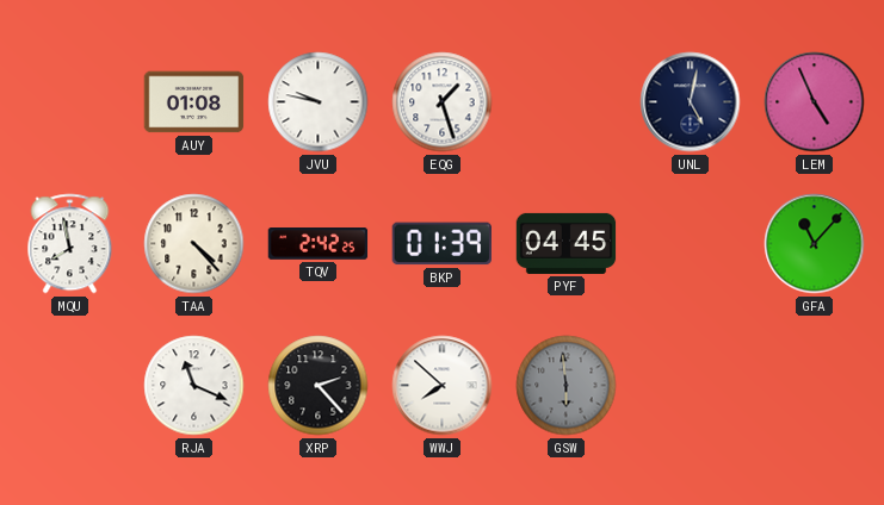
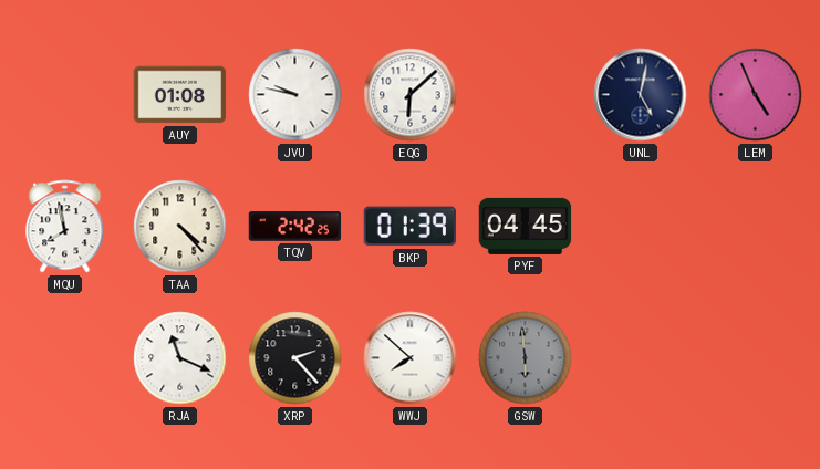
EQG: 1:27 -> 6:08 (411, 95)
GFA: 11:07 -> none (815, 244)
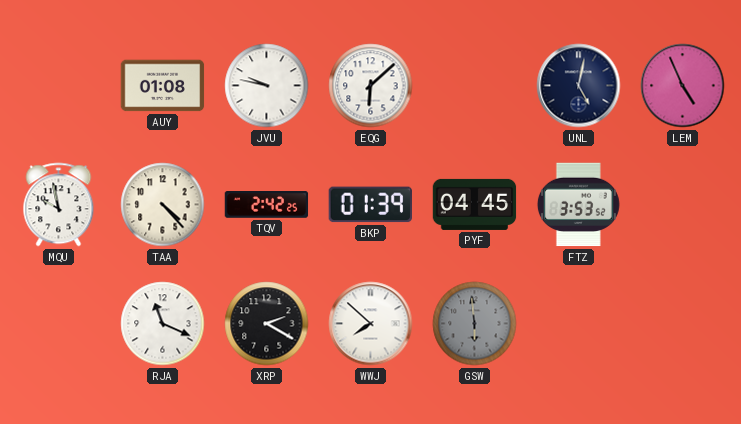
MQU: 7:58 -> 9:58 (59, 205)
FTZ: none -> 3:53 (578, 205)
XRP: 2:23 -> 2:20 (267, 324)
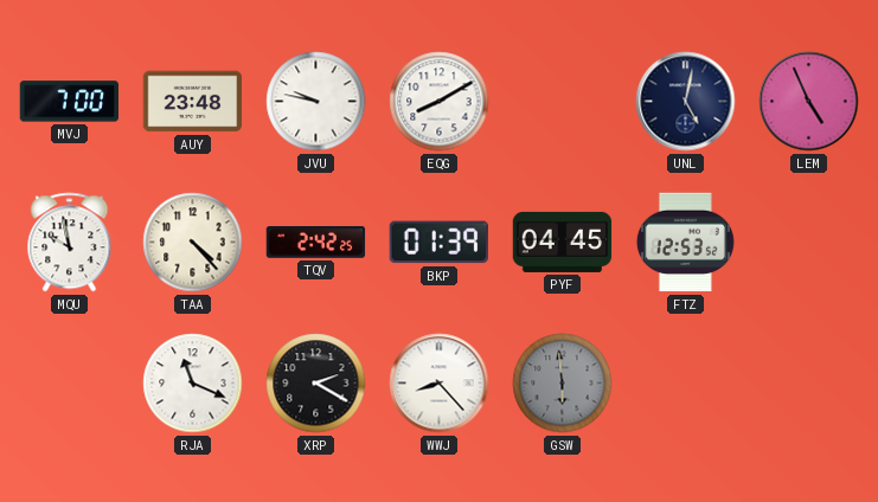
MVJ: none -> 7:00 (70, 102)
AUY: 01:08 -> 23:48 (193, 102)
EQG: 6:08 -> 8:10 (440, 102)
FTZ: 3:53 -> 12:53 (685, 243)
WWJ: 7:52 -> 8:23 (440, 384)
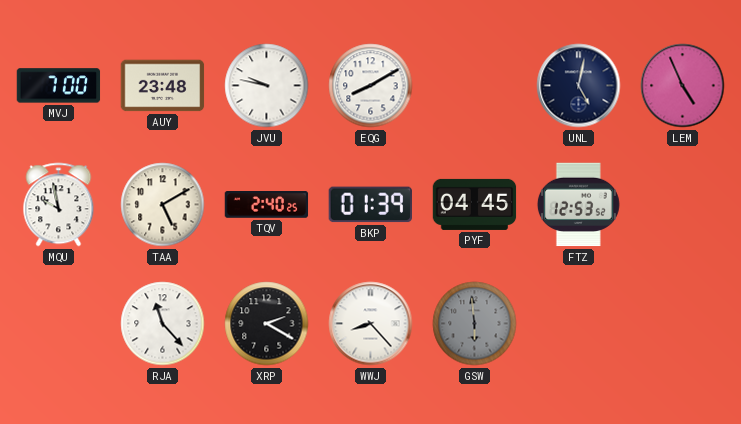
TAA: 4:23 -> 5:10 (163, 205)
TQV: 2:42 -> 2:40 (267, 205)
RJA: 11:19 -> 11:23 (163, 324)
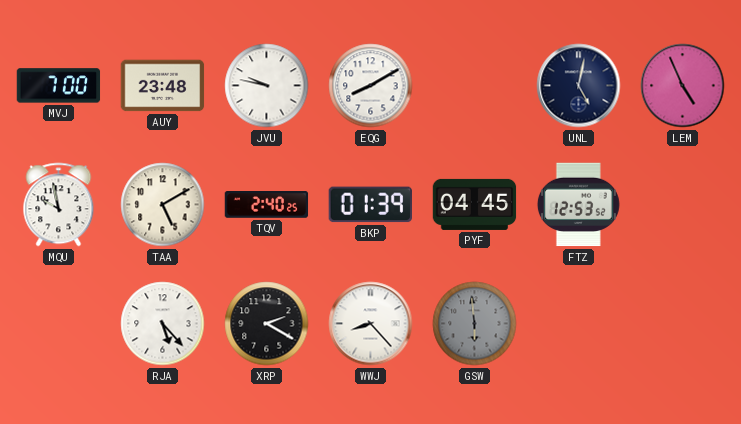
RJA: 11:23 -> 5:23 (163, 324)
